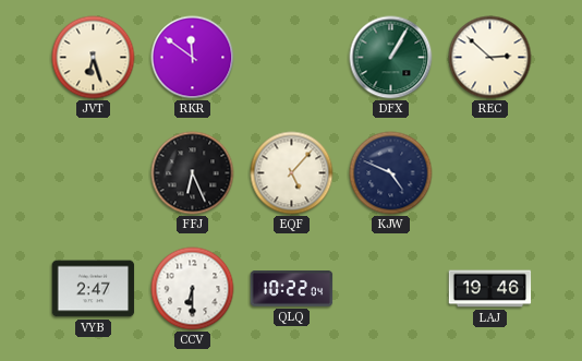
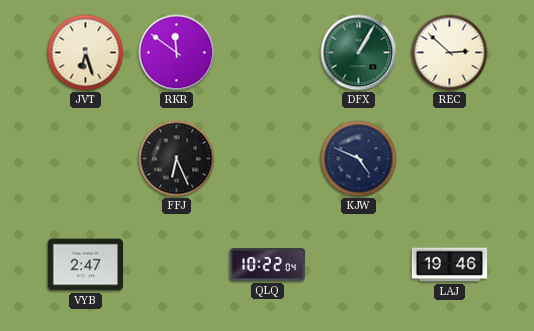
EQF: 5:07 -> none (292, 173)
CCV: 6:30 -> none (193, 289)
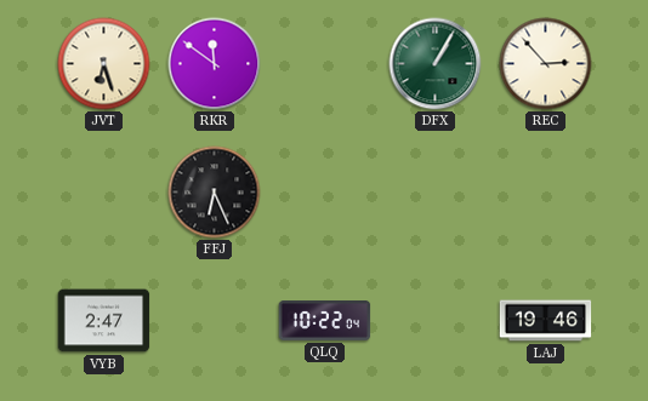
REC: 2:52 -> 2:53 (546, 64)
KJW: 4:49 -> none (359, 159)
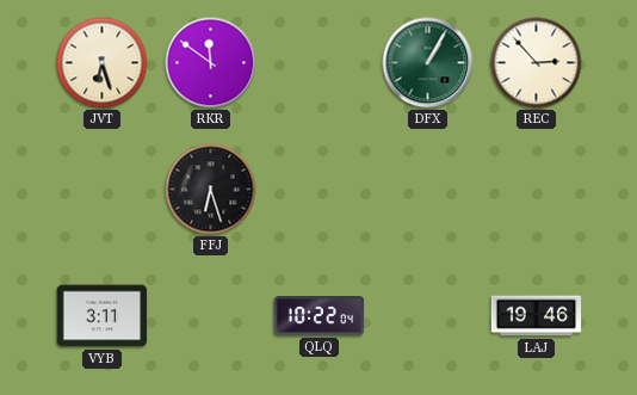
FFJ: 6:26 -> 6:27 (211, 190)
VYB: 2:47 -> 3:11 (103, 316)
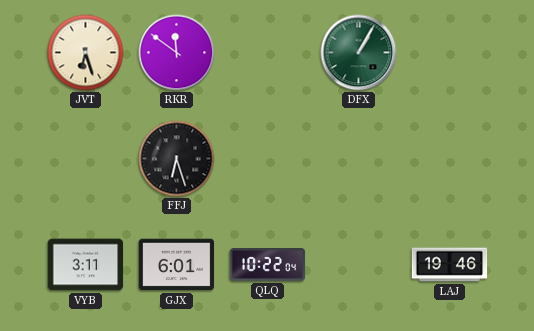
REC: 2:53 -> none (537, 63)
GJX: none -> 6:01 (177, 265)
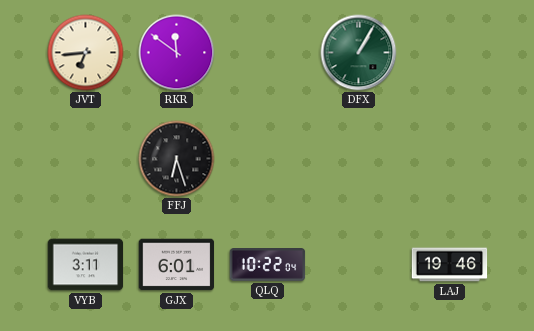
JVT: 6:27 -> 6:44 (86, 53)
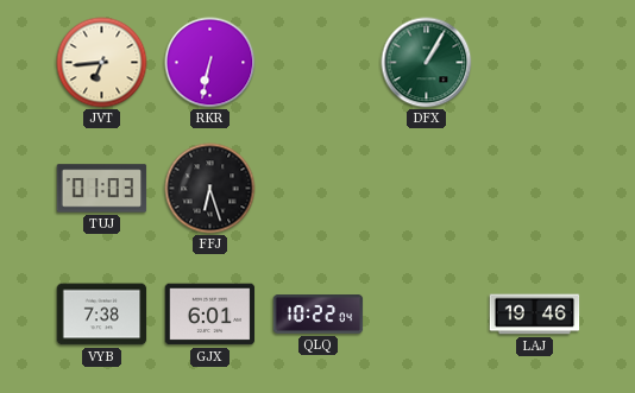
RKR: 11:51 -> 6:32 (210, 63)
TUJ: none -> 01:03 (102, 189)
VYB: 3:11 -> 7:38 (102, 315)
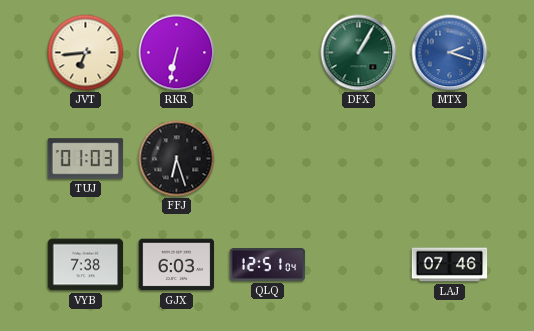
MTX: none -> 2:18 (450, 53)
GJX: 6:01 -> 6:03 (177, 265)
QLQ: 10:22 -> 12:51 (268, 265)
LAJ: 19:46 -> 07:46 (450, 265)
